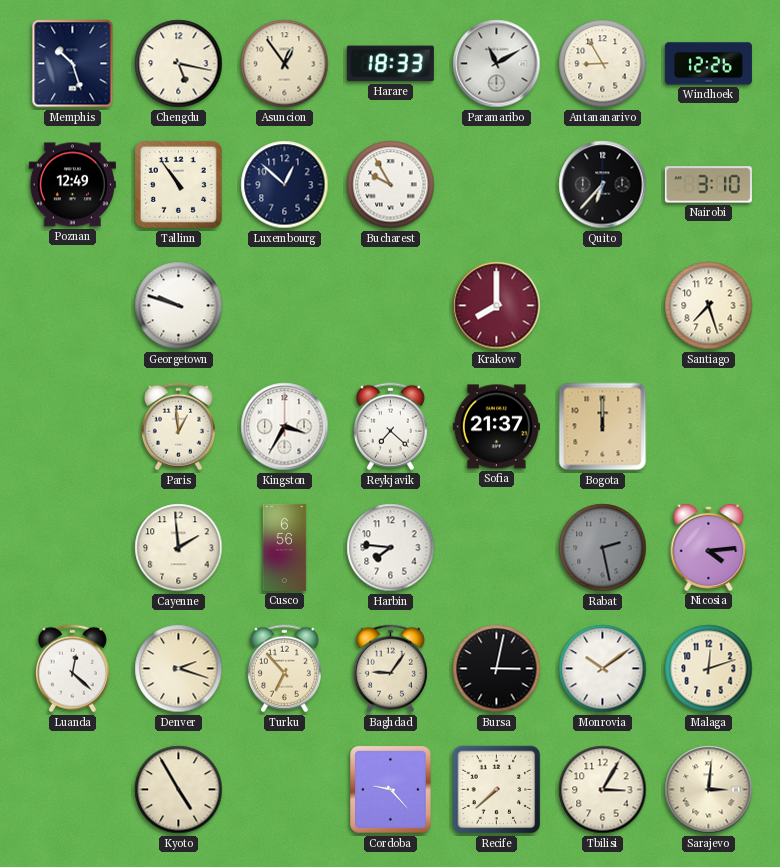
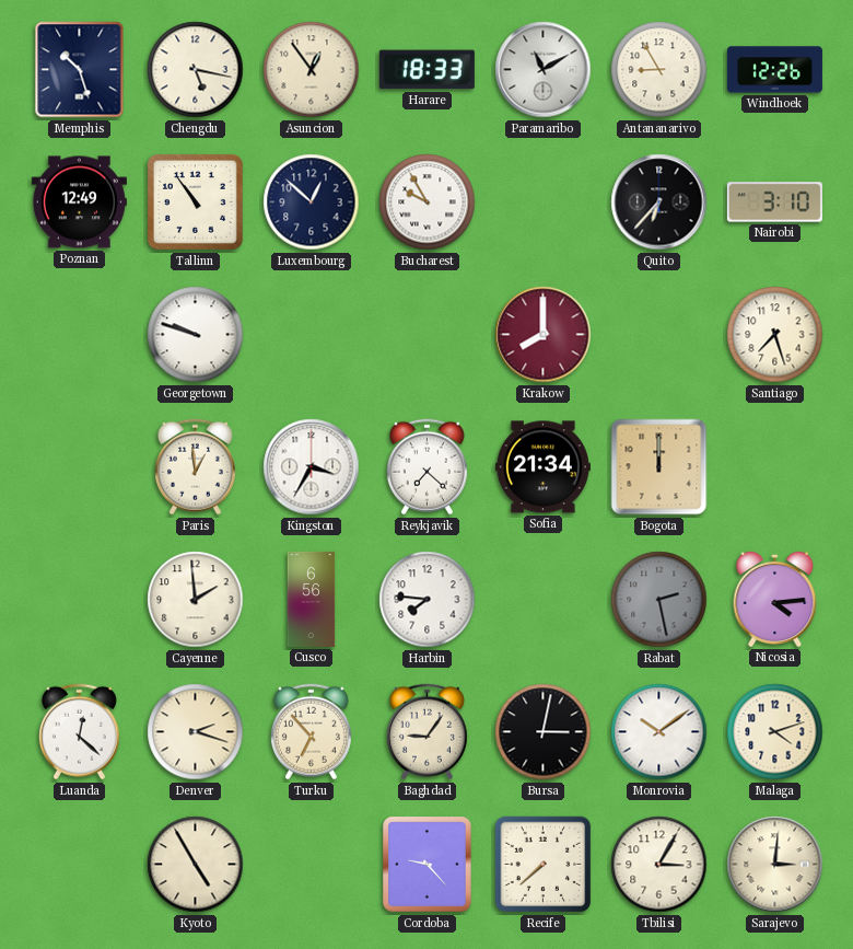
Sofia: 21:37 -> 21:34 (542, 467)
Malaga: 12:12 -> 4:12 (775, 732)
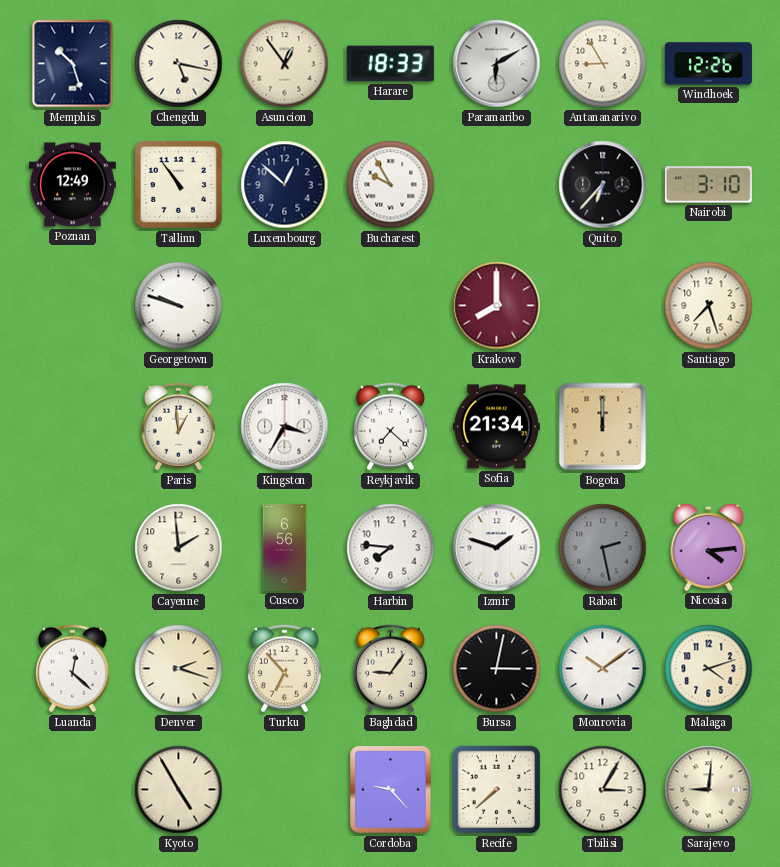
Paramaribo: 11:10 -> 6:10 (497, 64)
Izmir: none -> 1:48 (497, 548)
Sarajevo: 3:01 -> 9:01 (709, 790)
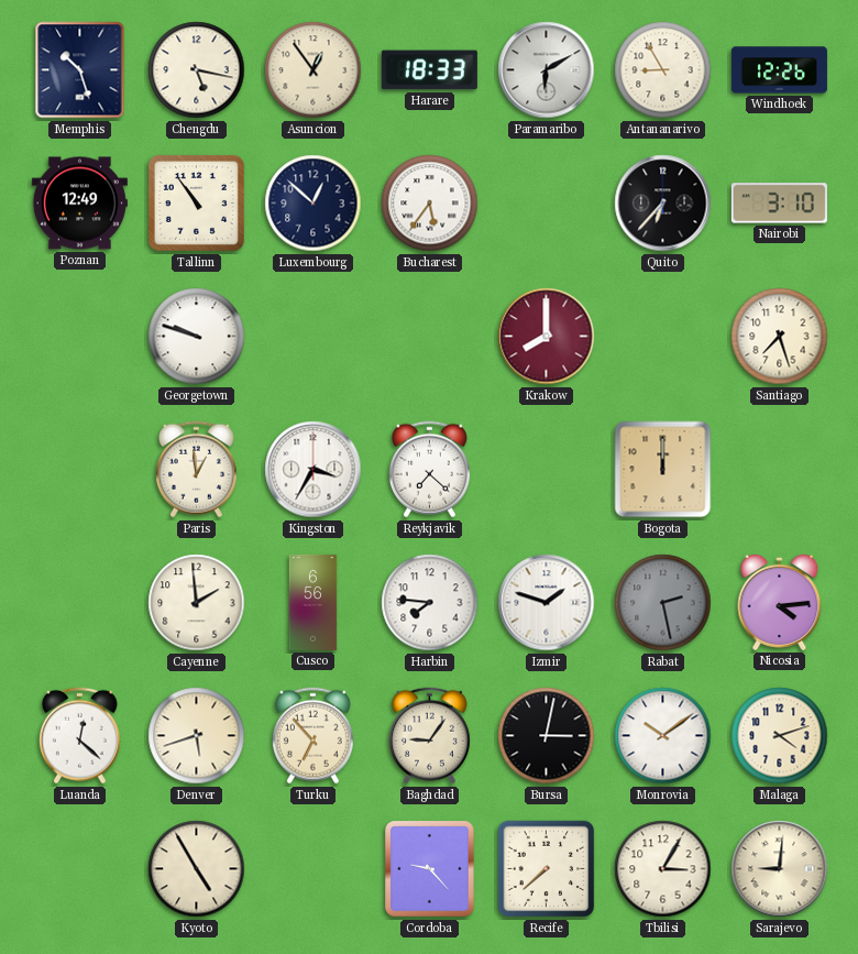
Bucharest: 9:55 -> 5:36 (430, 204)
Sofia: 21:34 -> none (496, 427)
Denver: 2:18 -> 5:42 (197, 736)
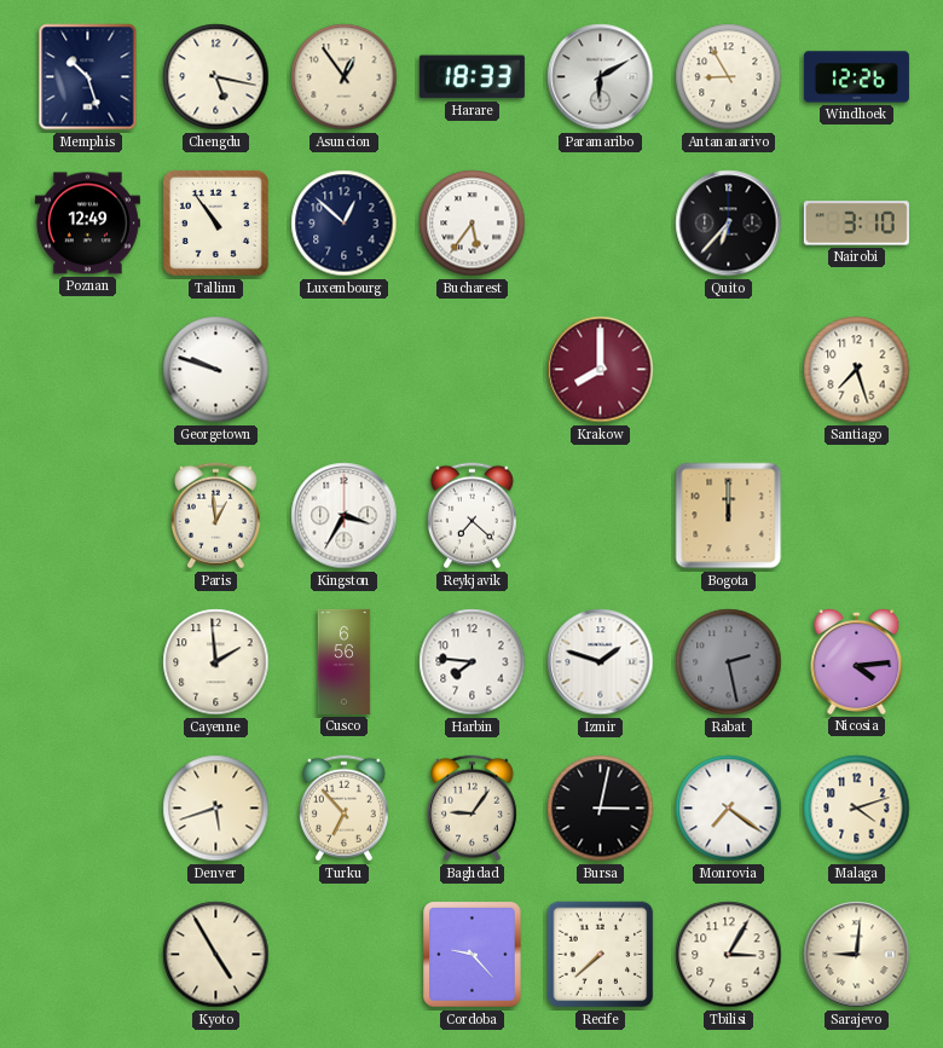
Luanda: 12:22 -> none (79, 736)
Monrovia: 10:09 -> 7:21 (729, 809)
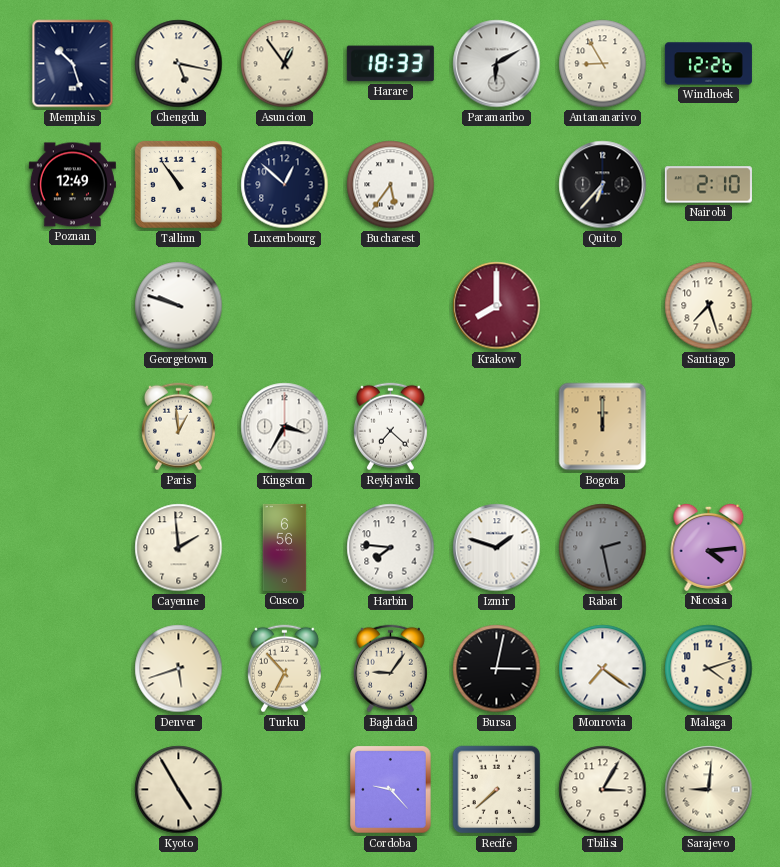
Nairobi: 3:10 -> 2:10 (708, 185)
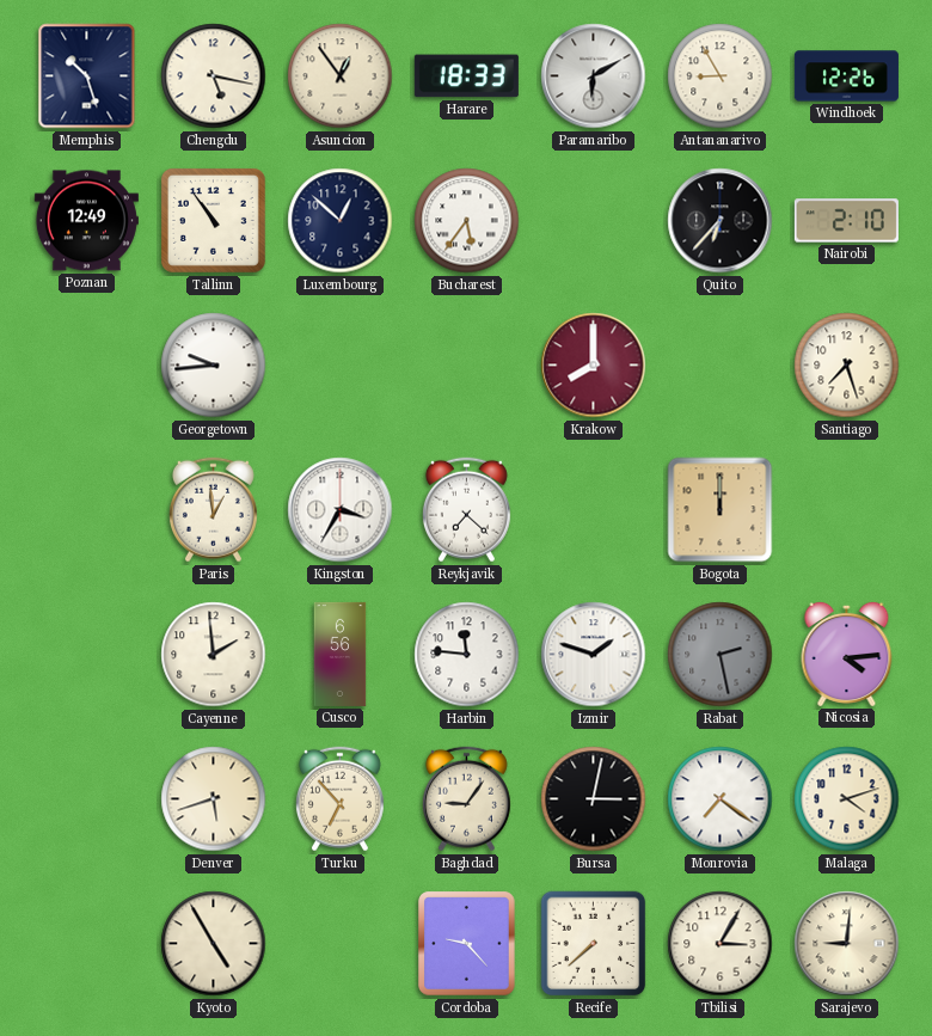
Georgetown: 9:48 -> 9:44 (214, 366)
Harbin: 7:46 -> 11:46 (467, 655)
